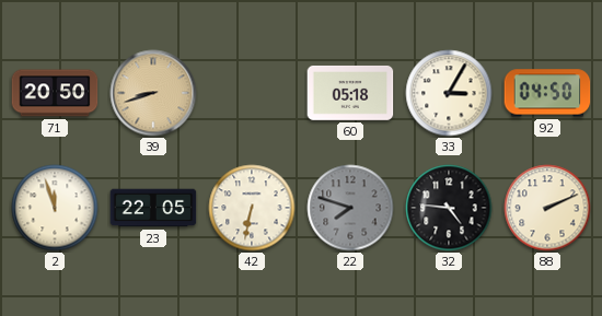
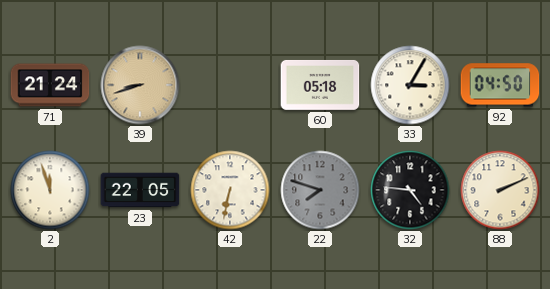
71: 20:50 -> 21:24 (50, 85)
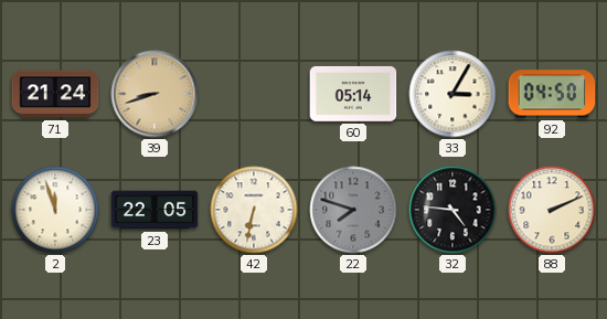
60: 05:18 -> 05:14 (353, 94)
